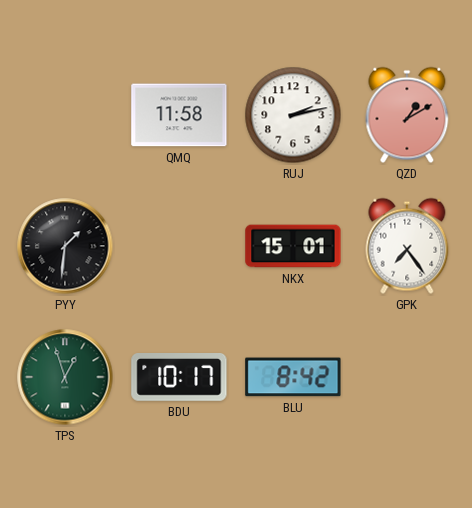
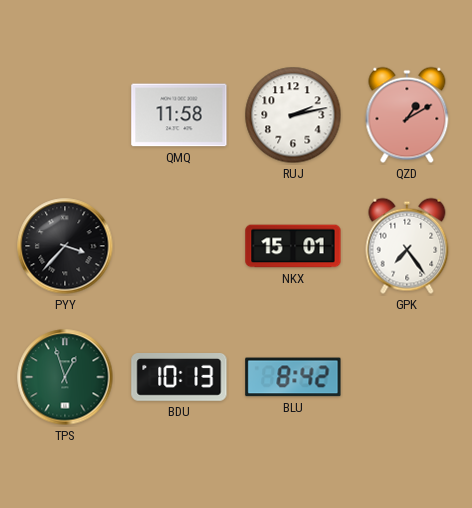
PYY: 1:31 -> 3:37 (65, 246)
BDU: 10:17 -> 10:13 (179, 378)
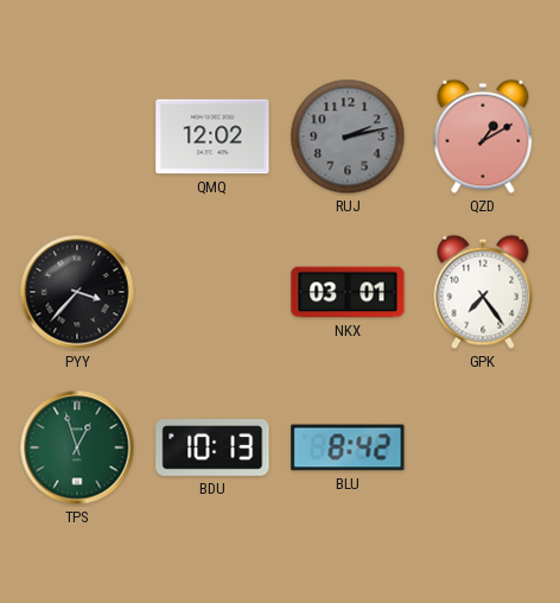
QMQ: 11:58 -> 12:02 (212, 137)
RUJ dial: white -> grey (348, 137)
NKX: 15:01 -> 03:01 (348, 292)
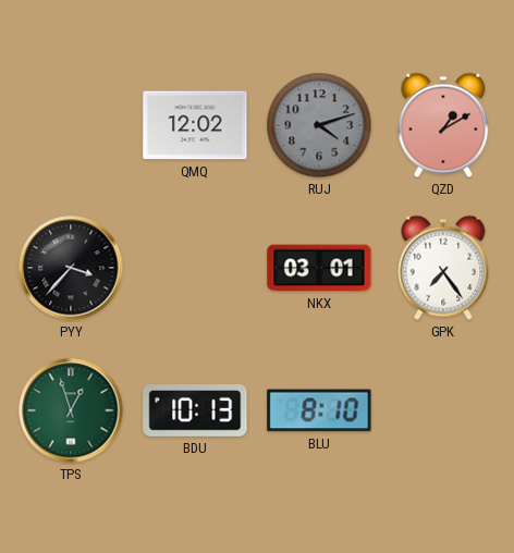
RUJ: 2:13 -> 4:12 (319, 125)
BLU: 8:42 -> 8:10 (319, 410)
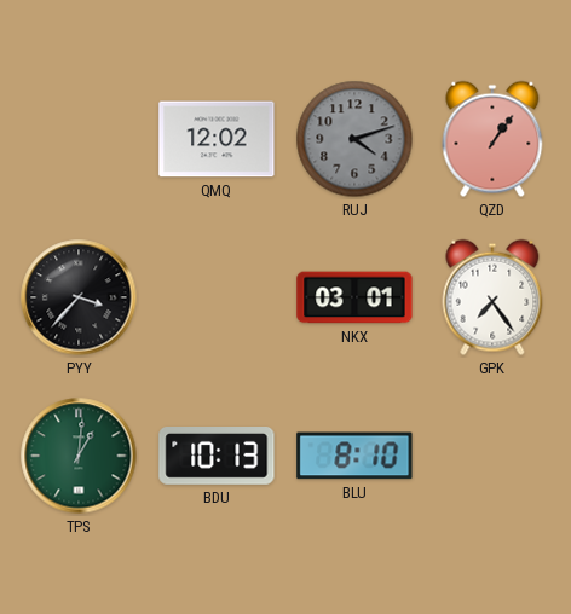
QZD: 1:10 -> 1:06 (492, 139)
TPS: 12:57 -> 1:01 (79, 456)
